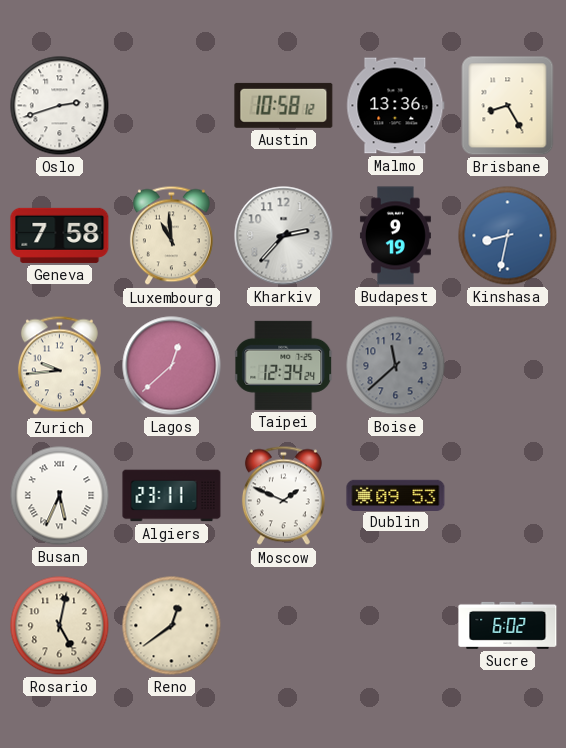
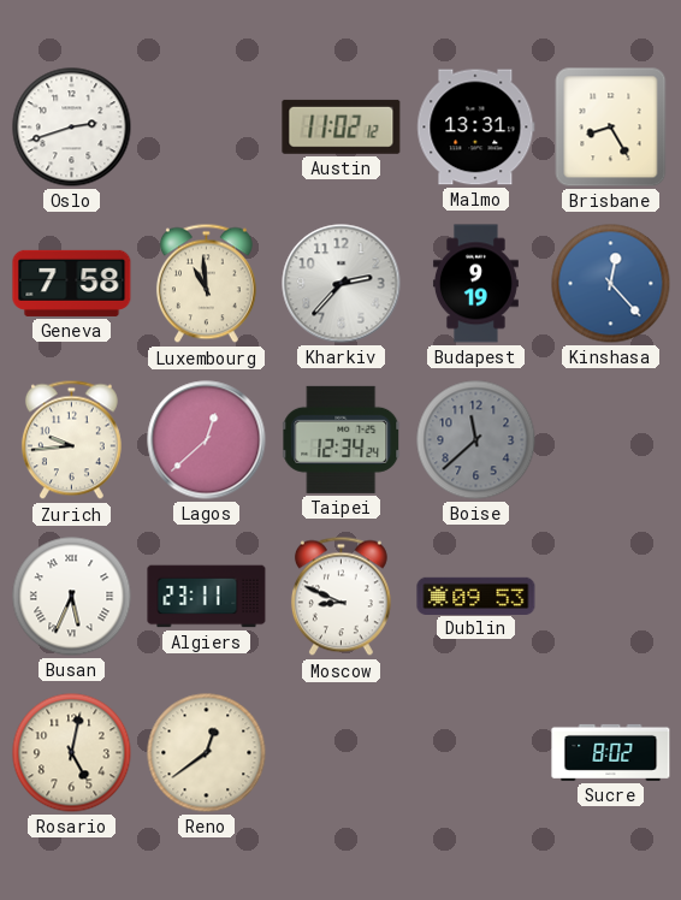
Austin: 10:58 -> 11:02 (342, 126)
Malmo: 13:36 -> 13:31 (476, 128)
Kinshasa: 8:32 -> 12:23 (611, 284)
Moscow: 1:49 -> 8:49 (340, 597)
Sucre: 6:02 -> 8:02 (611, 752)
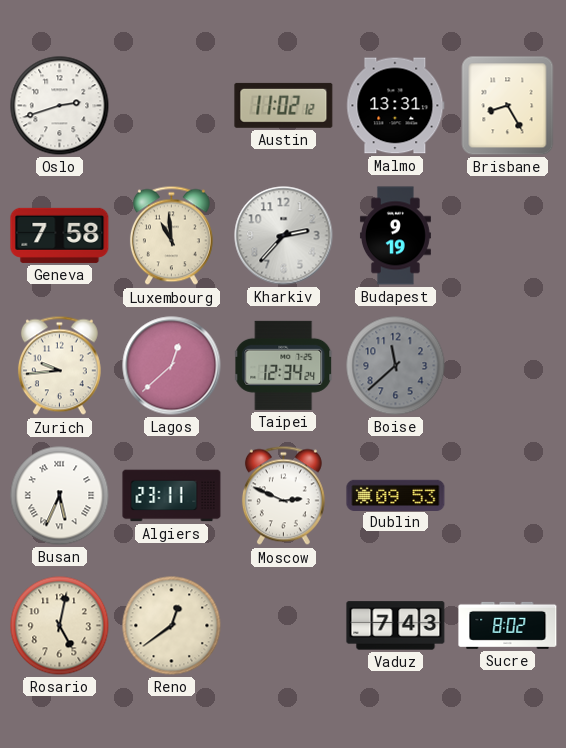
Kinshasa: 12:23 -> none (611, 284)
Moscow: 8:49 -> 2:49 (283, 496)
Vaduz: none -> 7:43 (396, 626)
